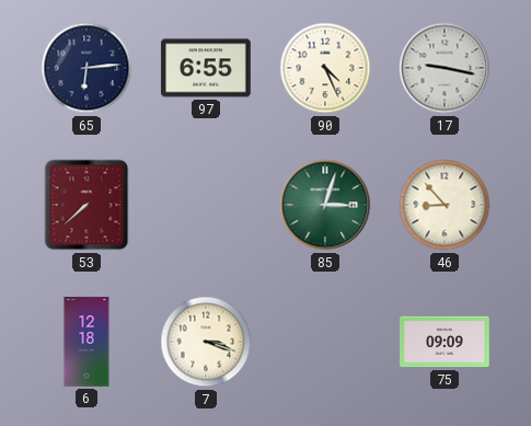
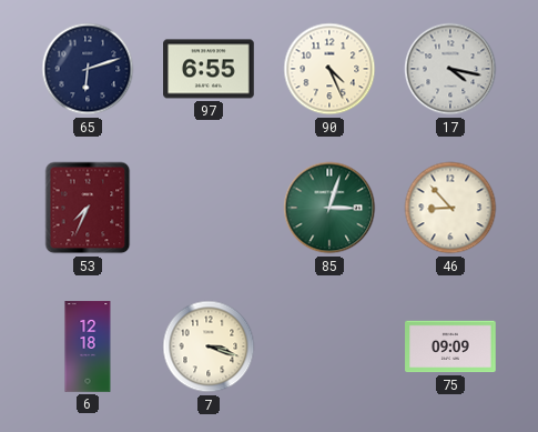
65: 6:14 -> 6:12 (88, 69)
17: 9:17 -> 4:17 (450, 69)
53: 7:38 -> 7:34 (88, 208)
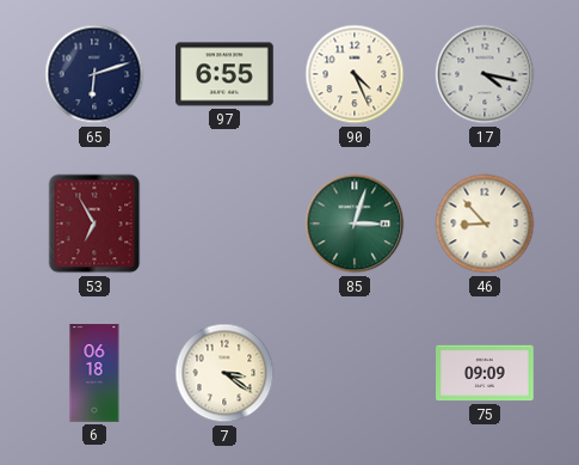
53: 7:34 -> 6:55 (94, 224)
6: 12:18 -> 06:18 (94, 373)
7: 3:18 -> 3:21 (224, 373)
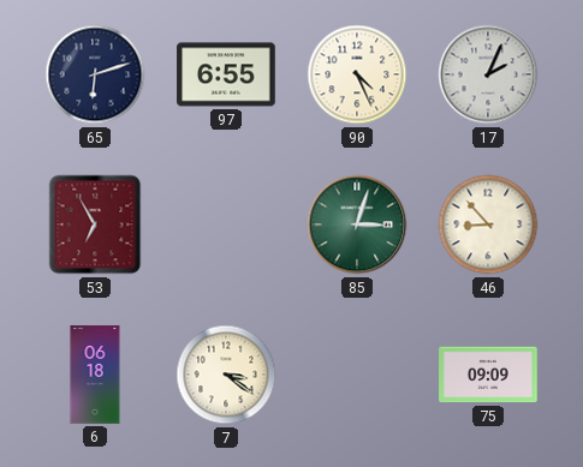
17: 4:17 -> 2:04 (488, 74)
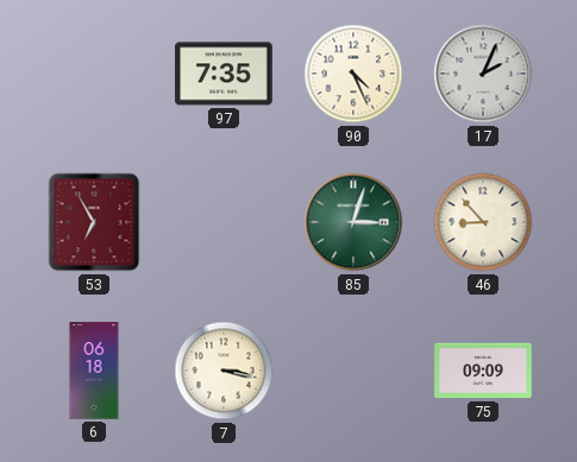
65: 6:12 -> none (95, 74)
97: 6:55 -> 7:35 (224, 74)
7: 3:21 -> 3:17 (224, 371)
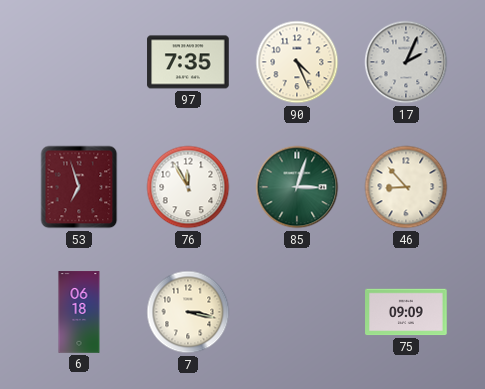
53: 6:55 -> 6:57 (79, 187)
76: none -> 11:55 (188, 187)
